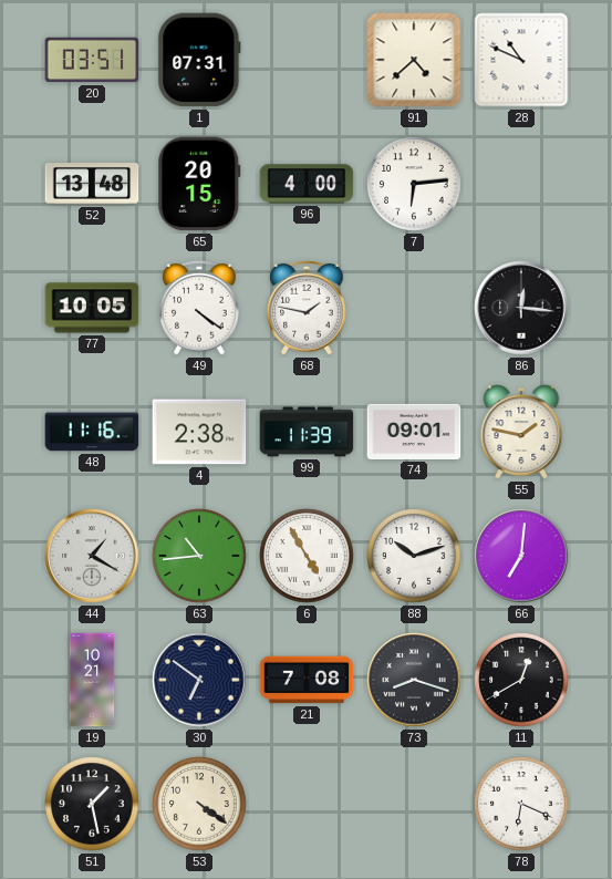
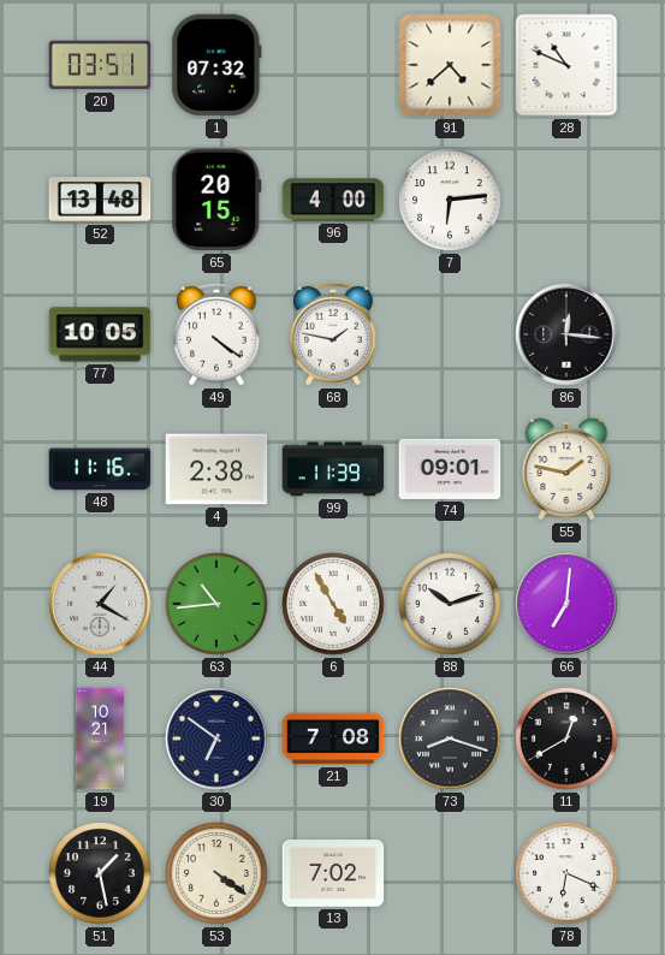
1: 07:31 -> 07:32 (216, 65)
13: none -> 7:02 (333, 873)
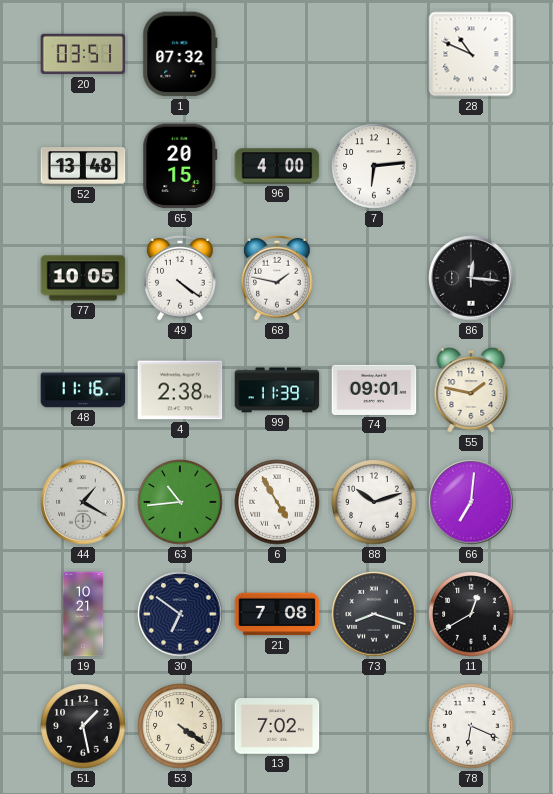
91: 4:38 -> none (450, 65)
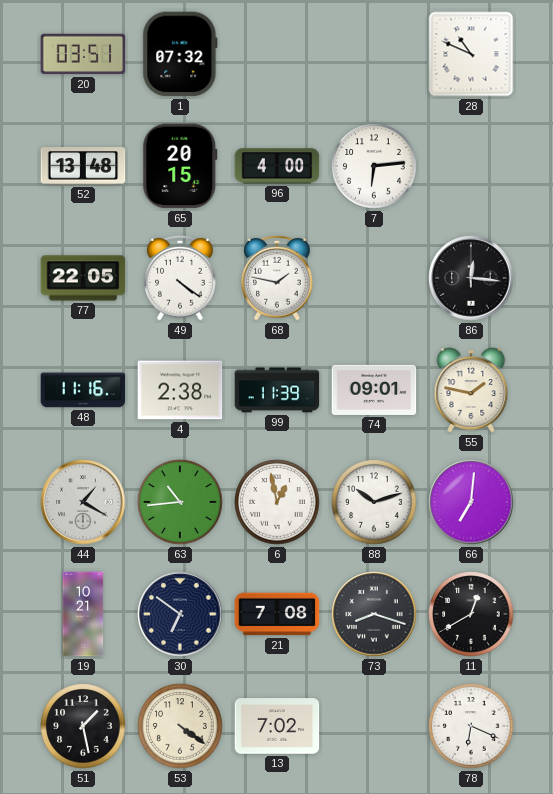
77: 10:05 -> 22:05 (83, 278)
6: 4:55 -> 12:58 (277, 502)
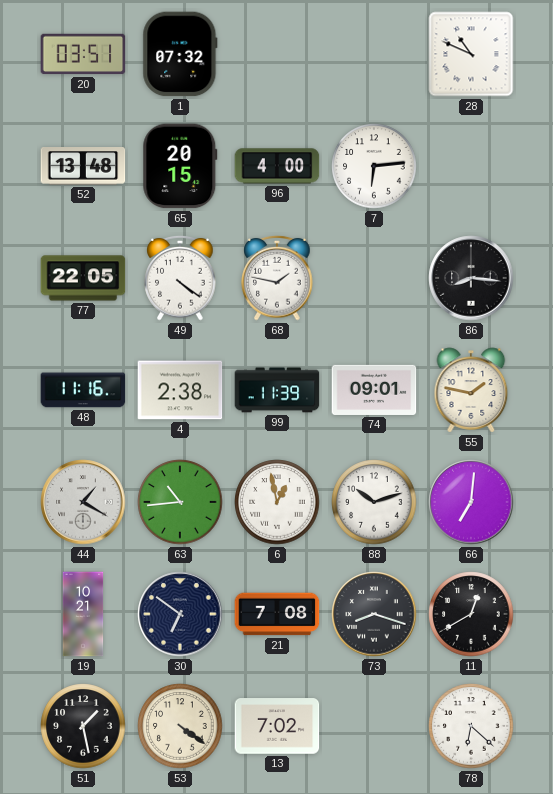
86: 12:16 -> 8:16 (471, 278)
78: 6:19 -> 6:22 (471, 726)
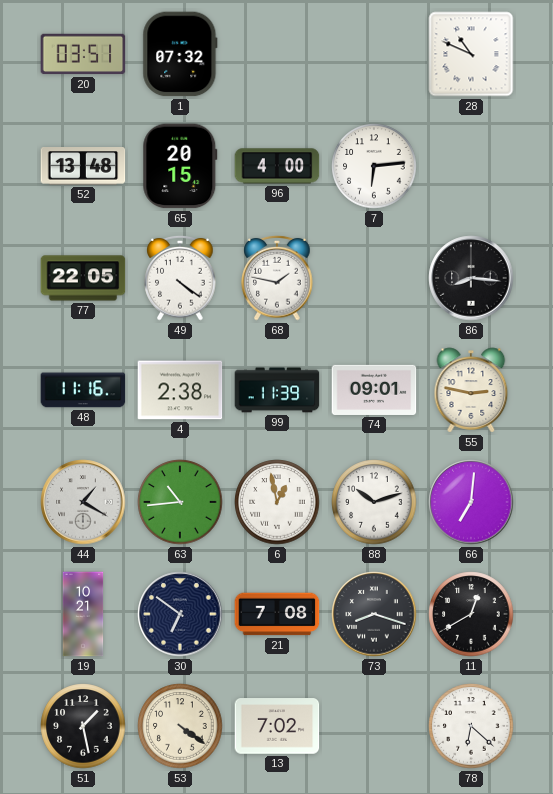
55: 1:47 -> 2:47 (471, 390)
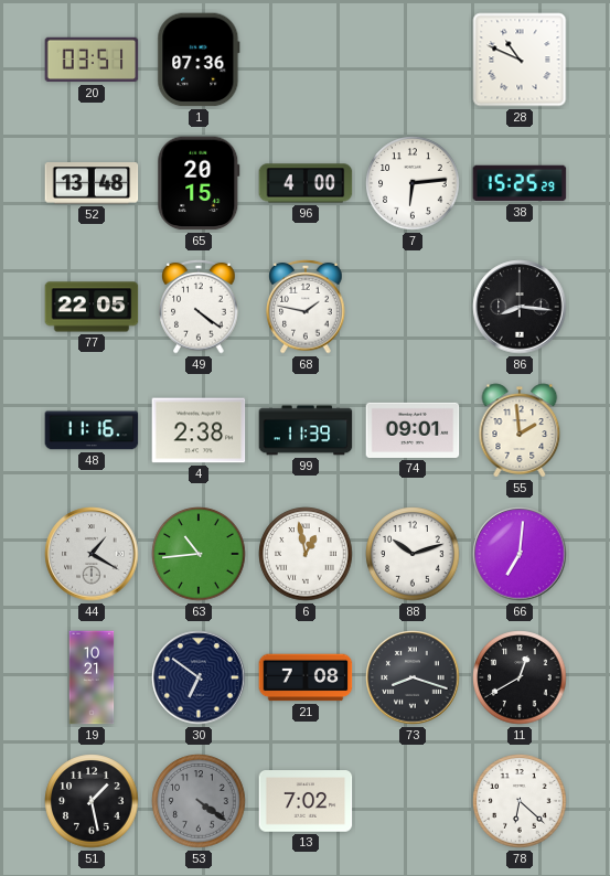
1: 07:32 -> 07:36 (199, 60)
38: none -> 15:25 (520, 183)
55: 2:47 -> 1:59 (520, 430)
53 dial: cream -> grey (199, 801)
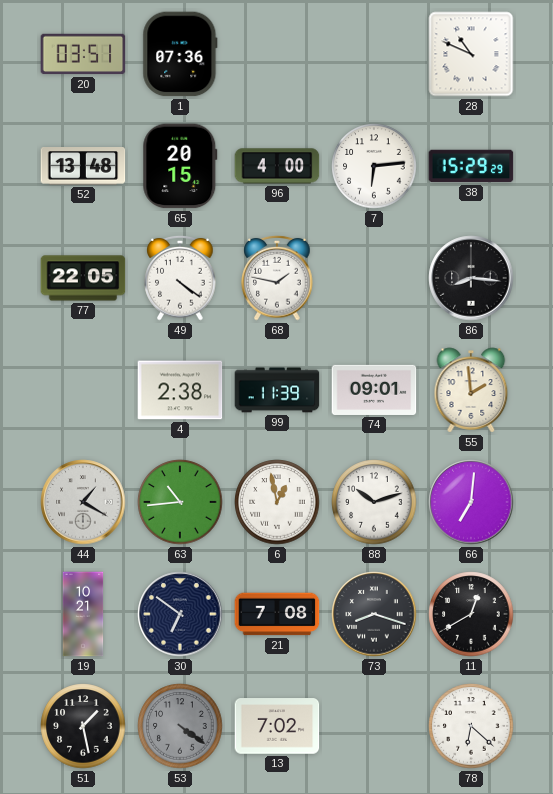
38: 15:25 -> 15:29 (471, 166)
48: 11:16 -> none (92, 430)
